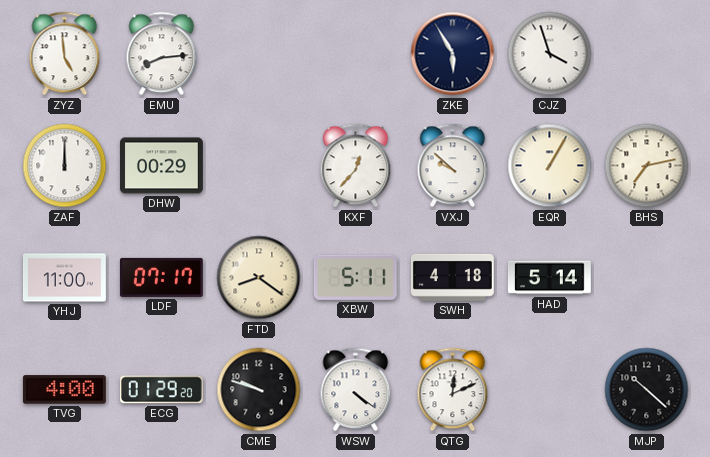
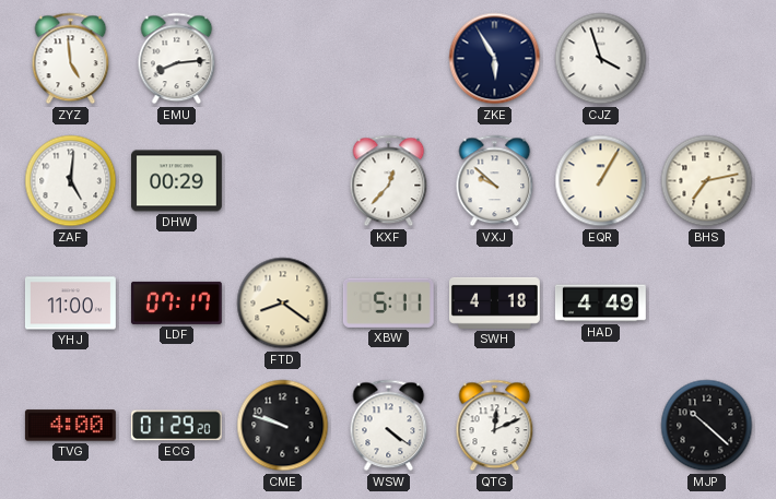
ZAF: 12:00 -> 5:01 (71, 181)
HAD: 5:14 -> 4:49 (600, 304)
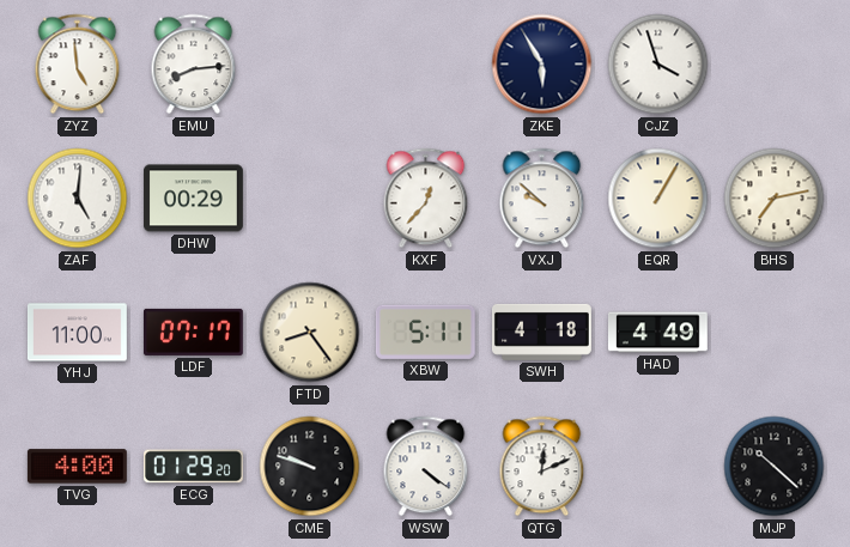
FTD: 8:21 -> 8:24 (310, 333)
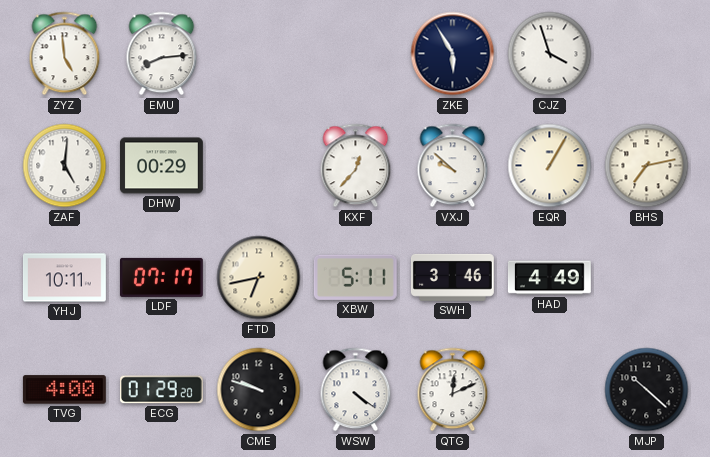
YHJ: 11:00 -> 10:11 (64, 278)
FTD: 8:24 -> 6:43 (259, 278)
SWH: 4:18 -> 3:46 (453, 277)
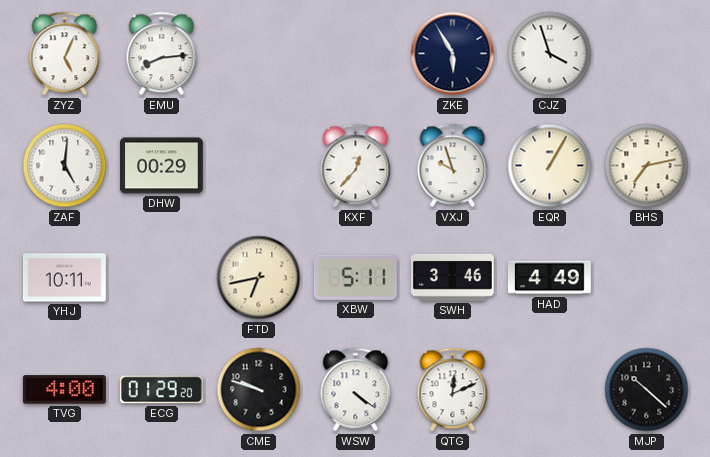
ZYZ: 4:59 -> 5:04 (65, 54)
VXJ: 9:52 -> 9:57 (453, 166)
LDF: 07:17 -> none (161, 277)
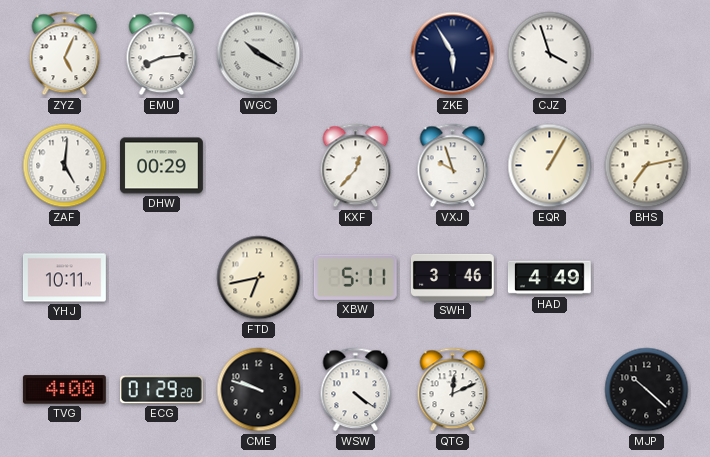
WGC: none -> 10:20 (259, 54)
